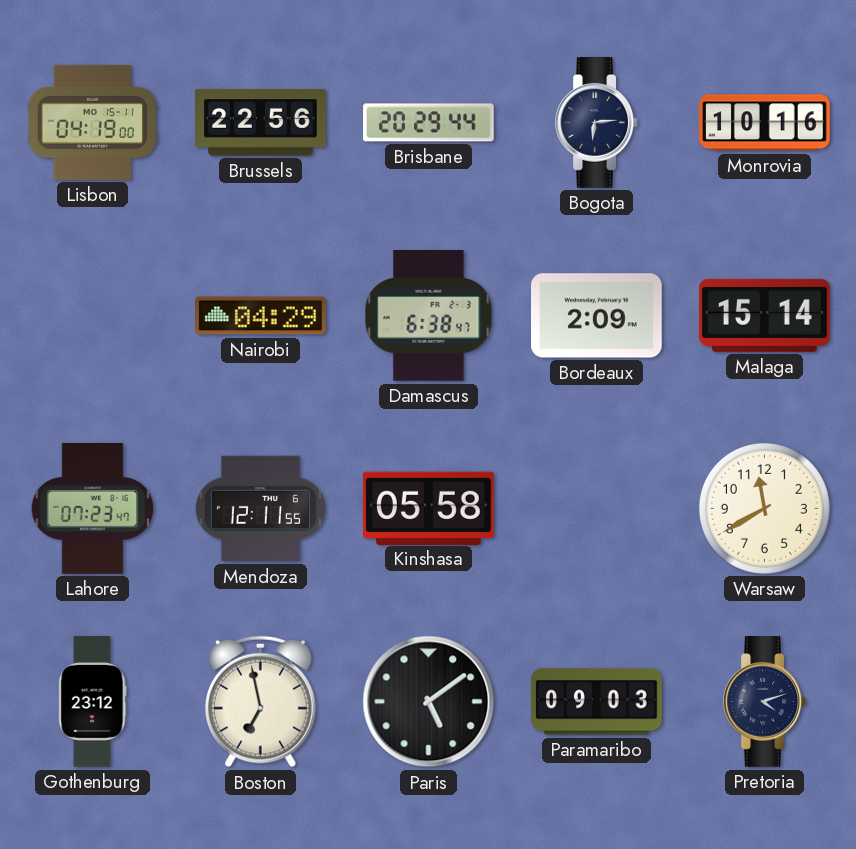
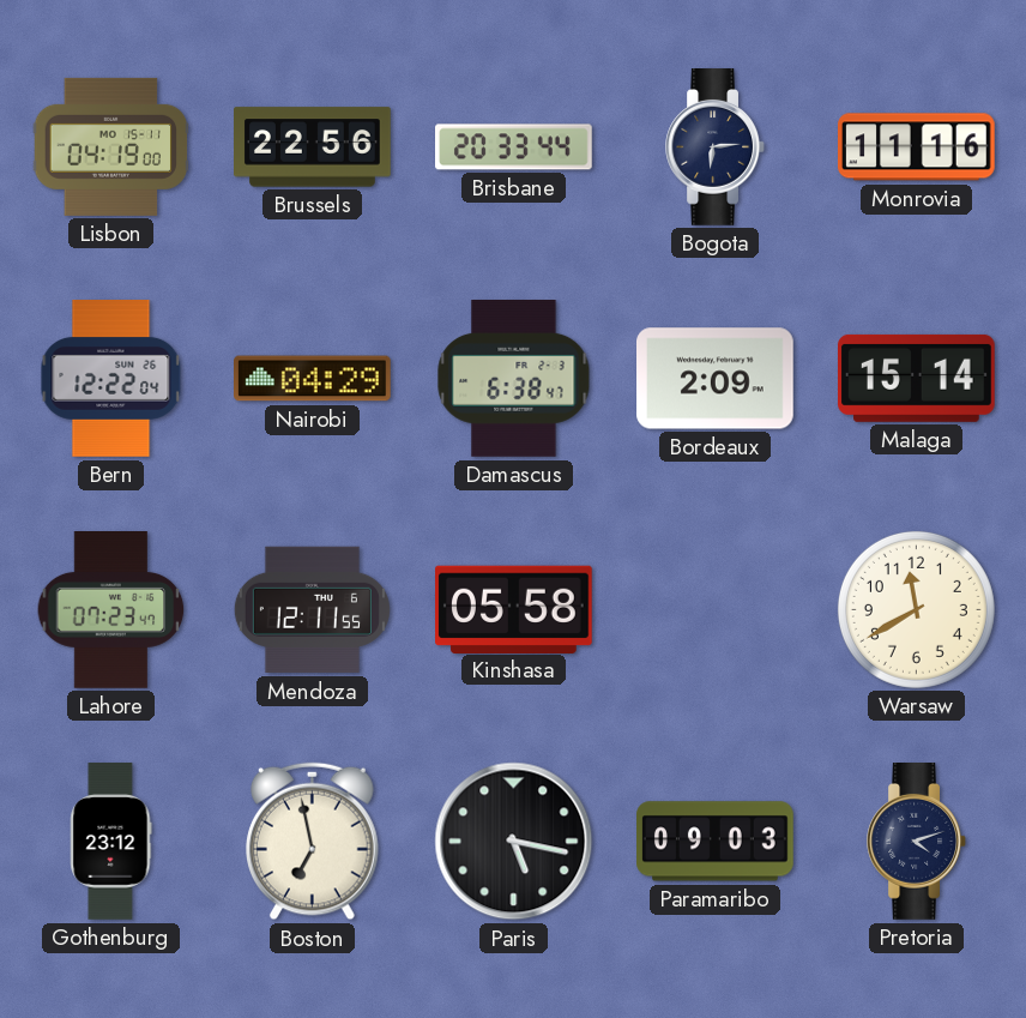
Brisbane: 20:29 -> 20:33 (514, 147)
Monrovia: 10:16 -> 11:16 (917, 147)
Bern: none -> 12:22 (111, 379)
Paris: 5:09 -> 5:17 (514, 842)
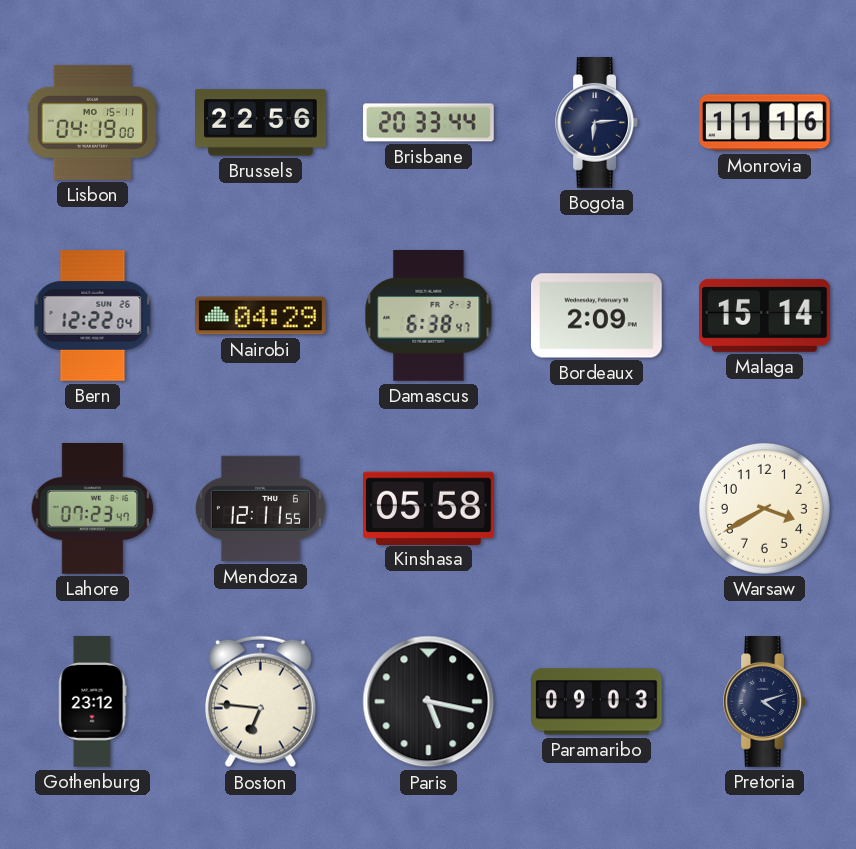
Warsaw: 11:40 -> 3:40 (764, 508)
Boston: 6:58 -> 6:46 (261, 702)
